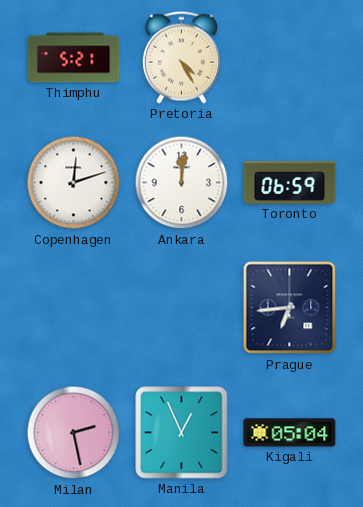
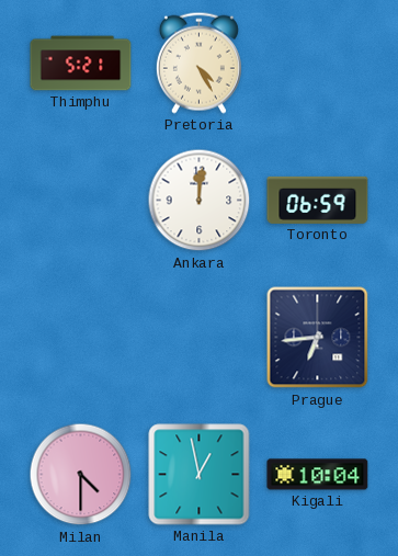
Copenhagen: 12:12 -> none (74, 183)
Milan: 2:28 -> 4:30 (81, 475)
Manila: 12:56 -> 12:58 (200, 475)
Kigali: 05:04 -> 10:04 (318, 475)
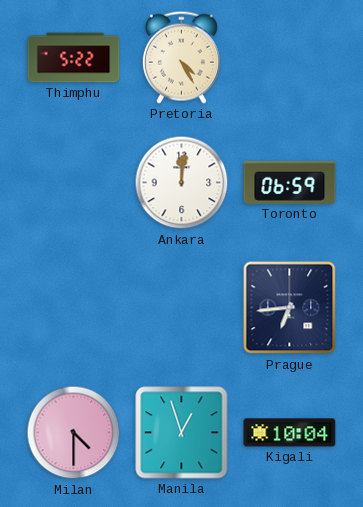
Thimphu: 5:21 -> 5:22 (74, 58)
Manila: 12:58 -> 12:57 (182, 433)
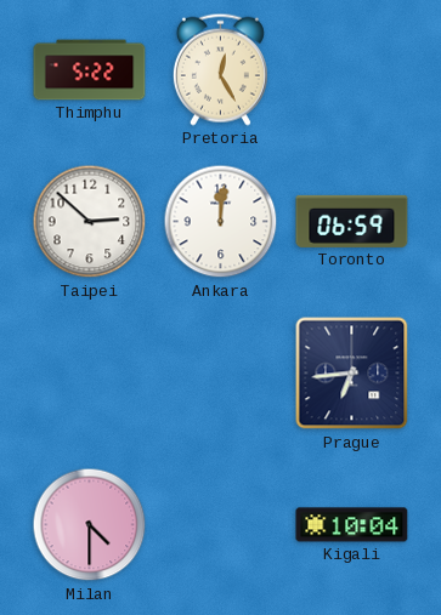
Pretoria: 4:25 -> 12:25 (220, 69)
Taipei: none -> 2:52 (90, 222)
Manila: 12:57 -> none (182, 433)
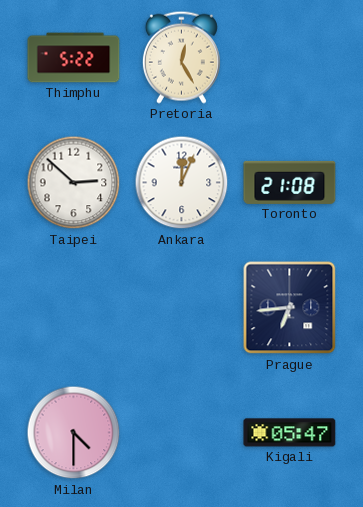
Ankara: 12:01 -> 12:04 (182, 183)
Toronto: 06:59 -> 21:08 (290, 182)
Kigali: 10:04 -> 05:47 (290, 433)
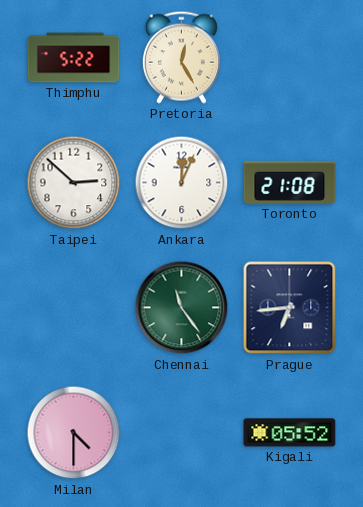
Chennai: none -> 11:24 (182, 308)
Kigali: 05:47 -> 05:52 (290, 433)
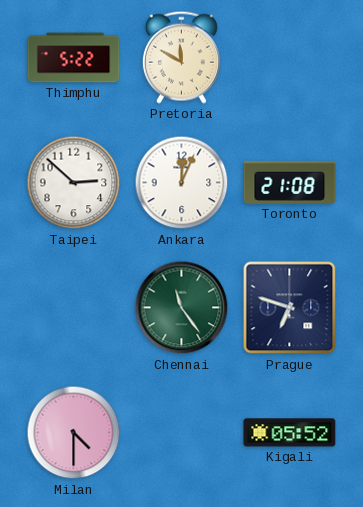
Pretoria: 12:25 -> 11:50 (181, 57)
Prague: 6:44 -> 6:48 (290, 308)
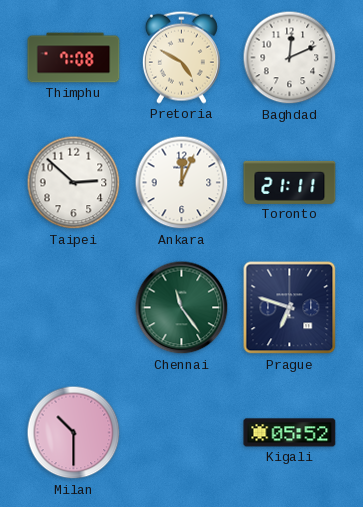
Thimphu: 5:22 -> 7:08 (74, 58)
Pretoria: 11:50 -> 4:50 (181, 57)
Baghdad: none -> 12:11 (290, 58)
Toronto: 21:08 -> 21:11 (290, 182)
Milan: 4:30 -> 10:30 (74, 433)
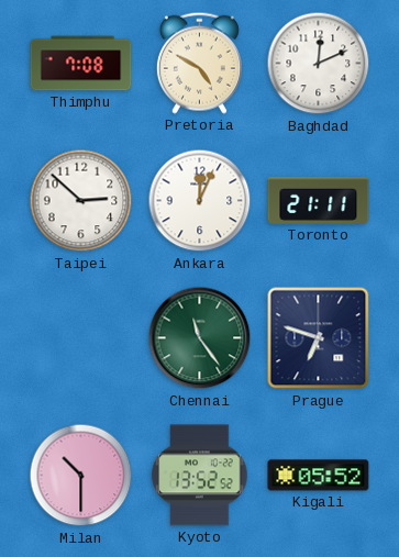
Kyoto: none -> 13:52 (200, 476)
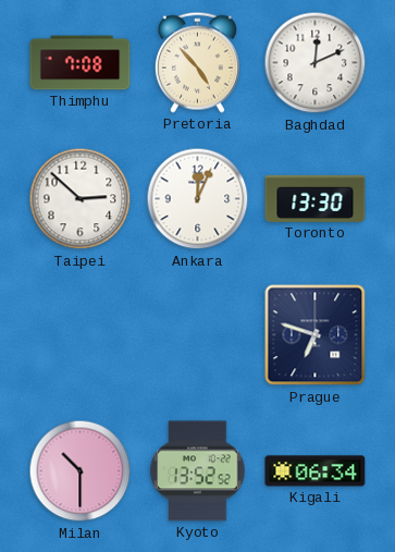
Pretoria: 4:50 -> 4:53 (197, 62)
Toronto: 21:11 -> 13:30 (316, 198)
Chennai: 11:24 -> none (200, 338)
Kigali: 05:52 -> 06:34 (316, 471)
